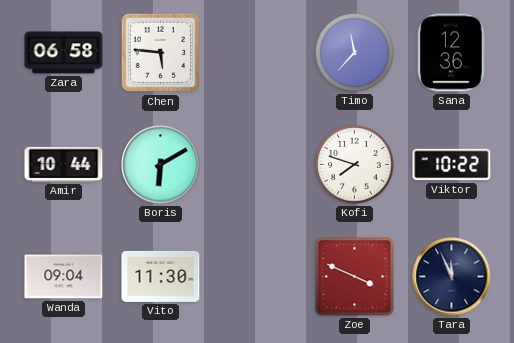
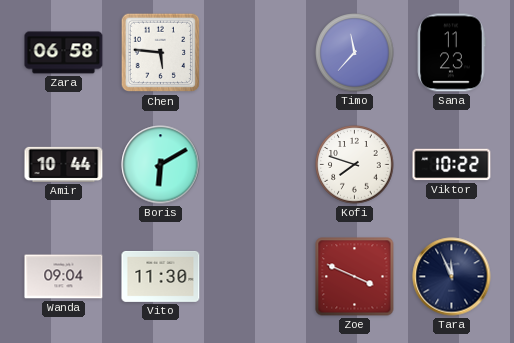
Sana: 12:36 -> 11:23 (451, 53)
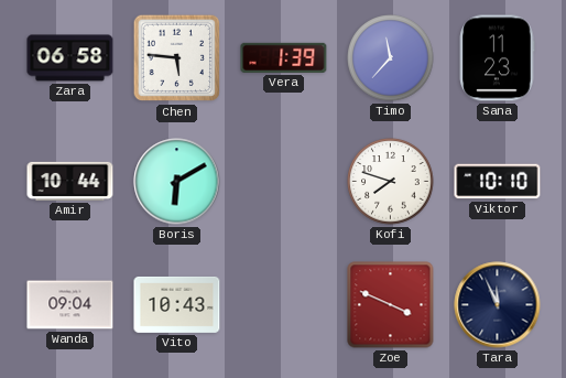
Vera: none -> 1:39 (284, 57)
Viktor: 10:22 -> 10:10 (498, 182)
Vito: 11:30 -> 10:43 (177, 304)
